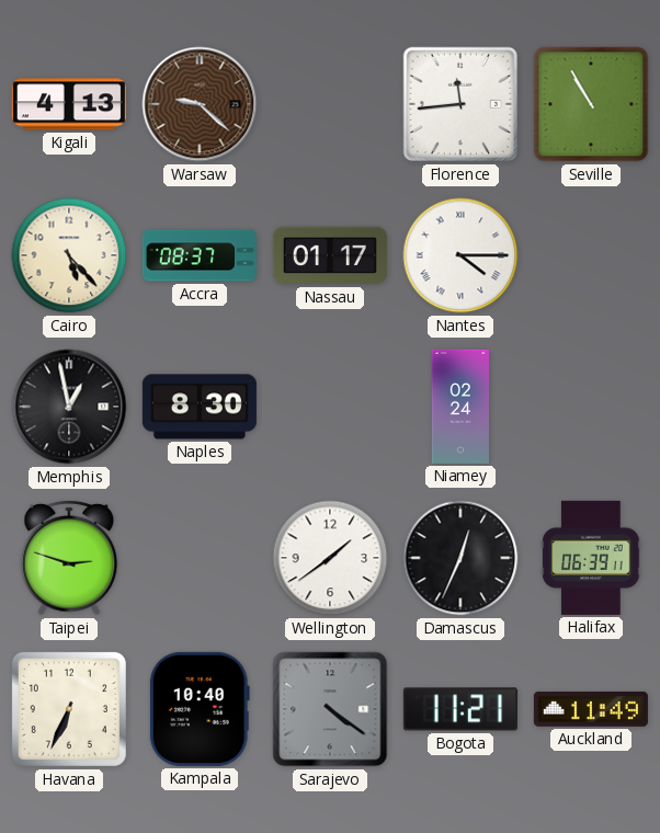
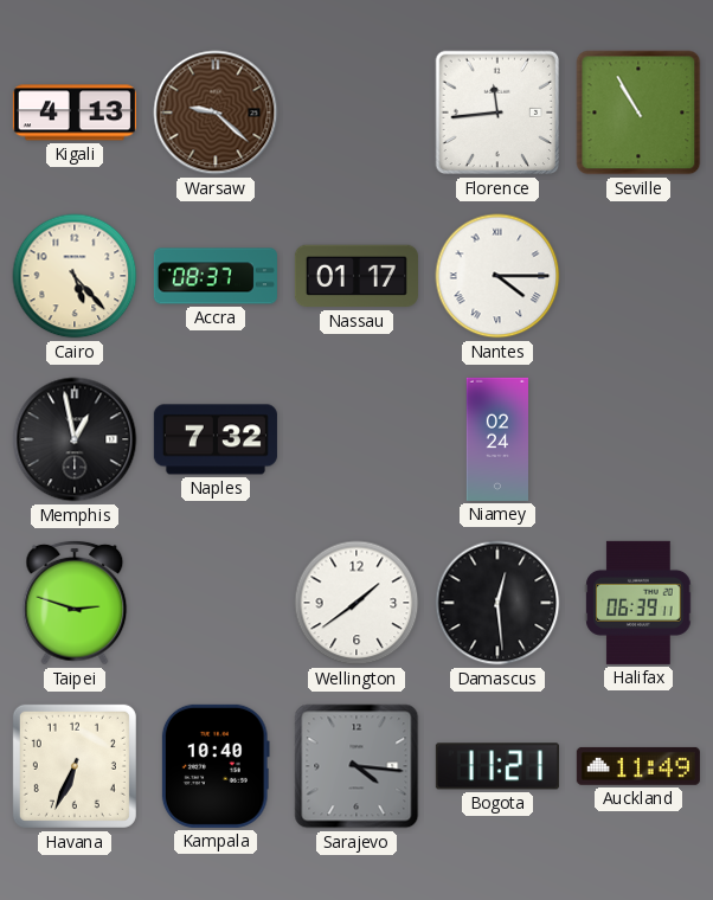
Naples: 8:30 -> 7:32 (216, 439)
Damascus: 12:34 -> 12:29 (497, 603)
Sarajevo: 4:21 -> 4:16 (356, 766)
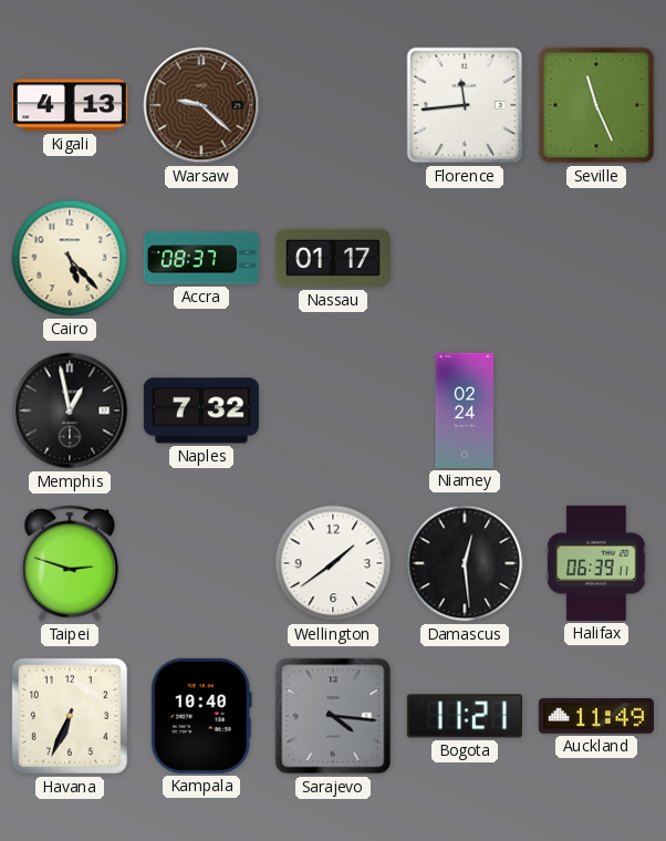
Seville: 10:55 -> 11:26 (596, 105)
Nantes: 4:15 -> none (497, 276)
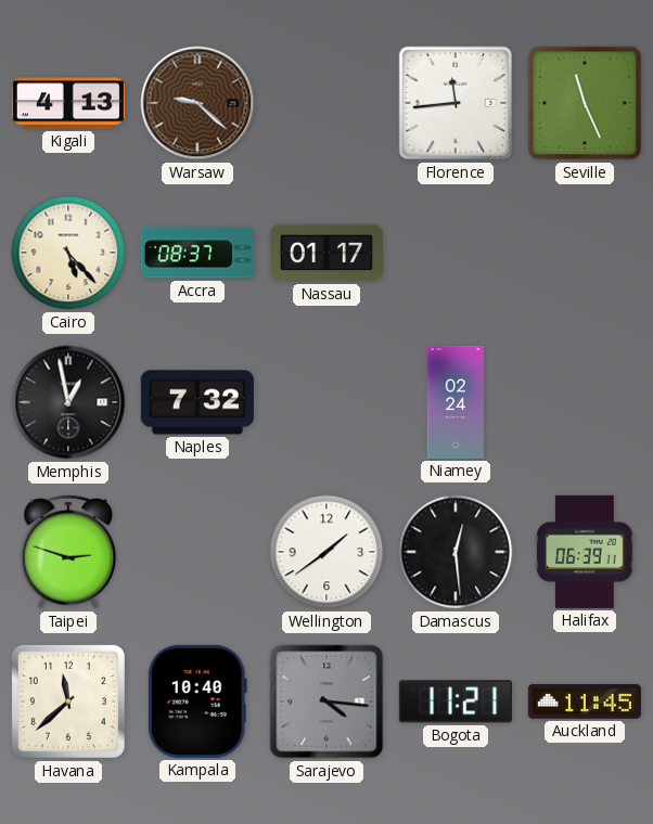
Havana: 6:34 -> 11:38 (68, 701)
Auckland: 11:49 -> 11:45 (585, 701)
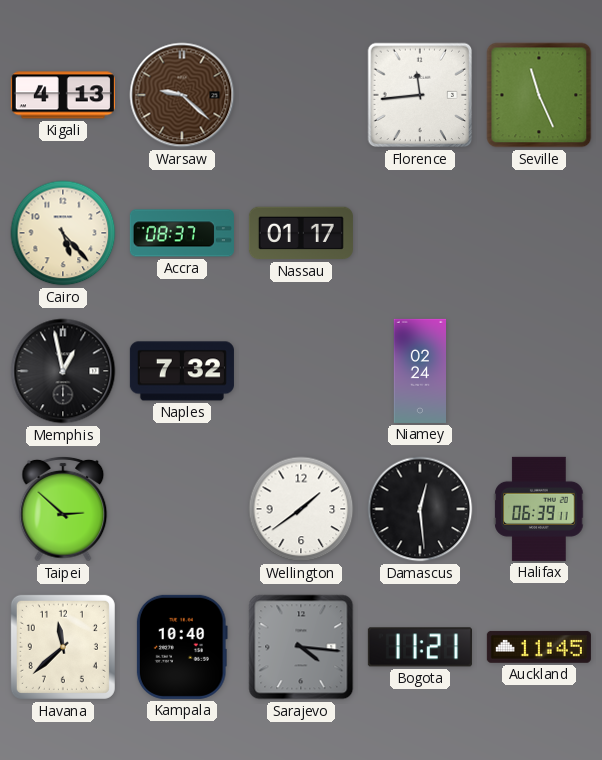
Taipei: 2:48 -> 2:52 (63, 509)
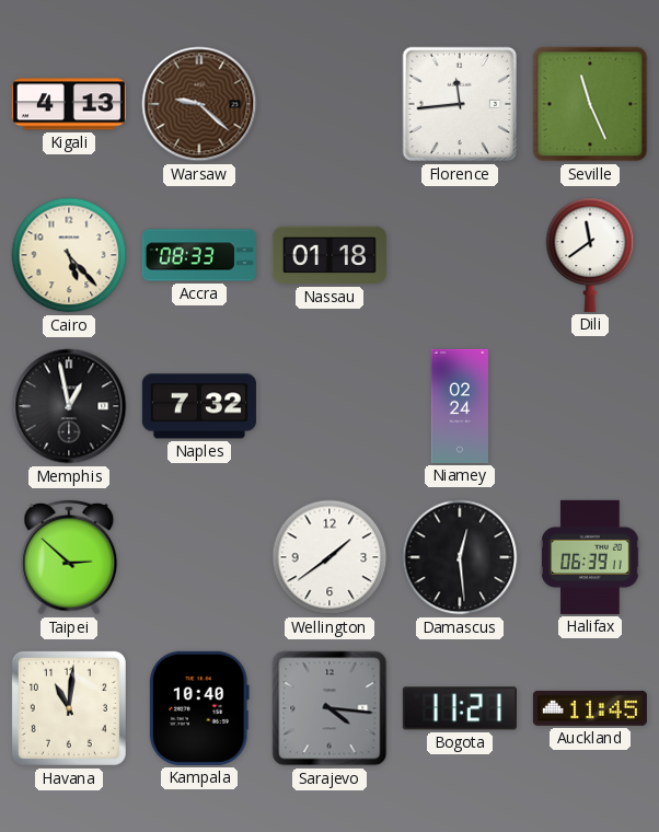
Accra: 08:37 -> 08:33 (199, 255)
Nassau: 01:17 -> 01:18 (329, 255)
Dili: none -> 11:39 (590, 255)
Havana: 11:38 -> 11:01 (69, 708)
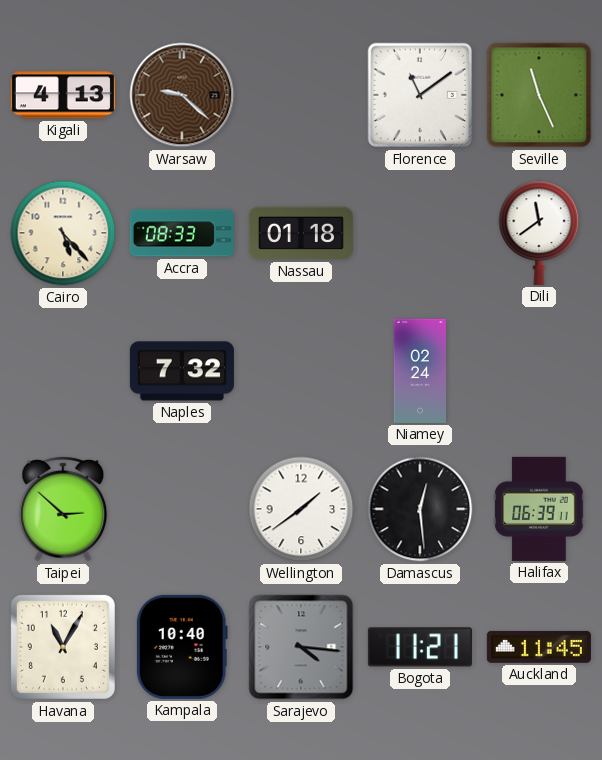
Florence: 11:44 -> 11:09 (420, 95)
Memphis: 12:58 -> none (69, 406)
Havana: 11:01 -> 11:05 (63, 647)
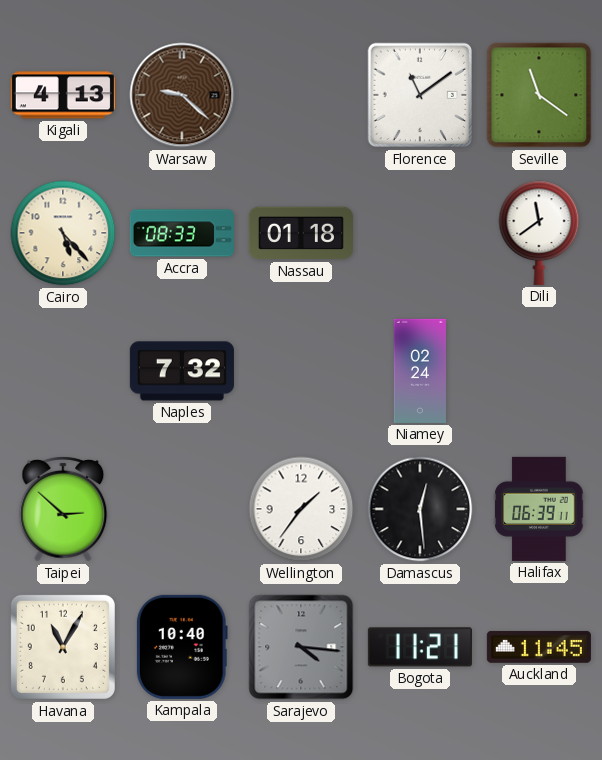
Seville: 11:26 -> 11:21 (539, 95)
Wellington: 1:39 -> 1:36 (301, 509)
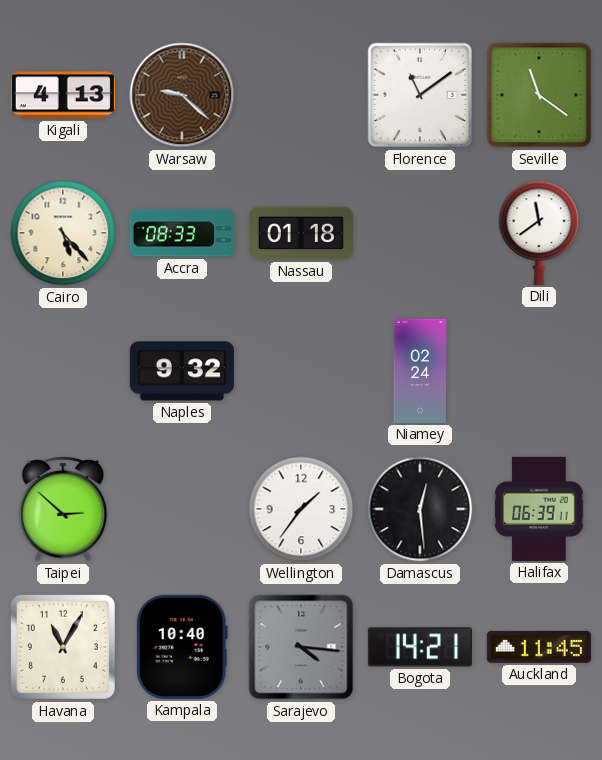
Naples: 7:32 -> 9:32 (182, 371)
Bogota: 11:21 -> 14:21 (420, 647)
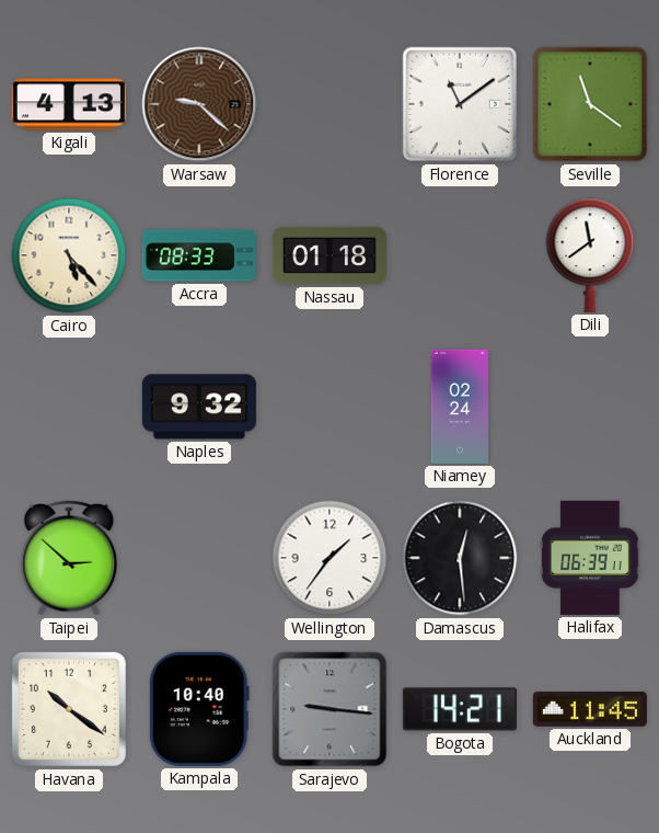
Havana: 11:05 -> 10:21 (69, 709)
Sarajevo: 4:16 -> 9:16 (329, 709)
